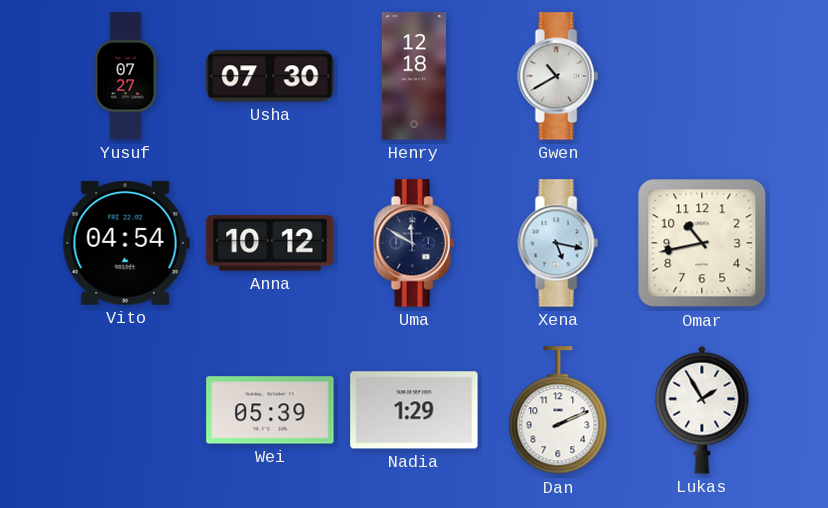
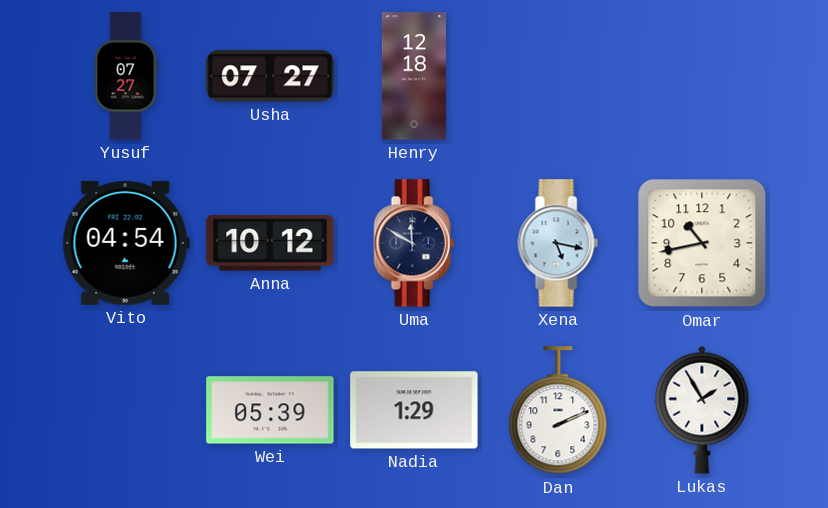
Usha: 07:30 -> 07:27 (270, 76)
Gwen: 10:40 -> none (558, 76)
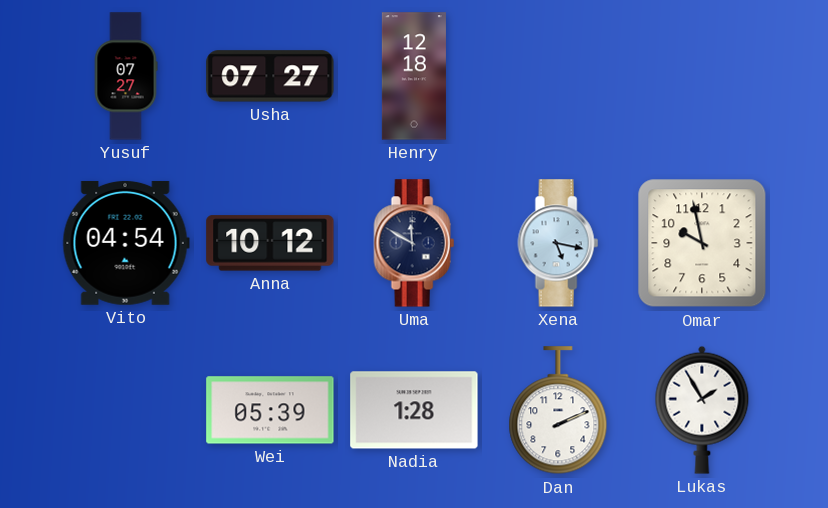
Omar: 10:43 -> 9:58 (702, 243)
Nadia: 1:29 -> 1:28 (414, 410)
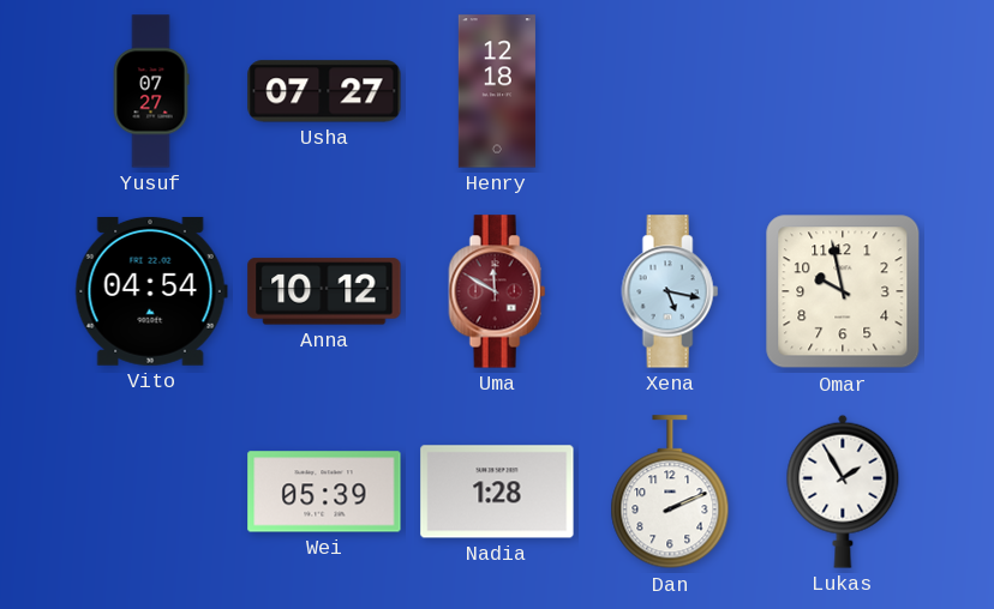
Uma dial: navy -> burgundy (497, 291)
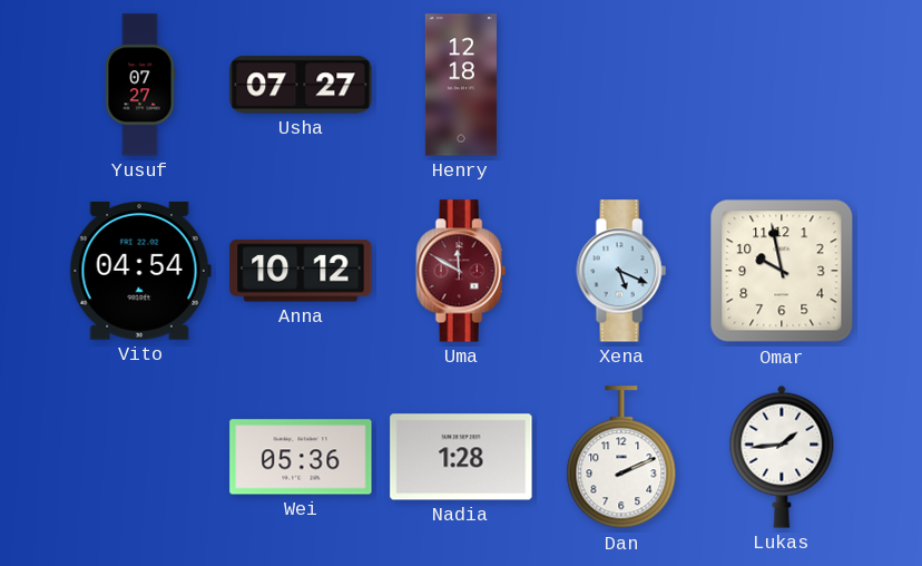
Xena: 5:17 -> 5:19 (621, 271)
Wei: 05:39 -> 05:36 (301, 457)
Lukas: 1:55 -> 1:44 (782, 457)
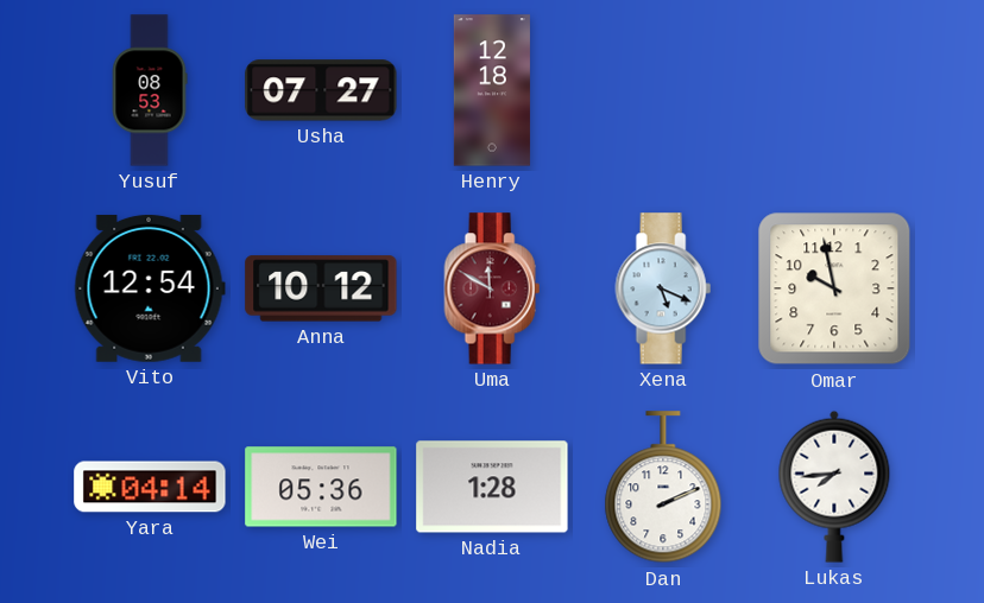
Yusuf: 07:27 -> 08:53 (150, 90)
Vito: 04:54 -> 12:54 (150, 288)
Yara: none -> 04:14 (150, 487)
Lukas: 1:44 -> 7:44 (834, 487)
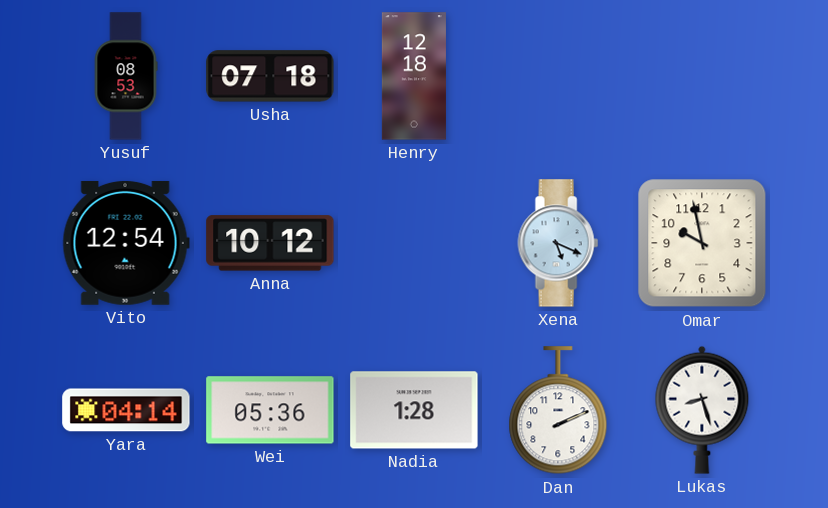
Usha: 07:27 -> 07:18 (270, 76)
Uma: 11:50 -> none (492, 288)
Lukas: 7:44 -> 8:27 (702, 410)
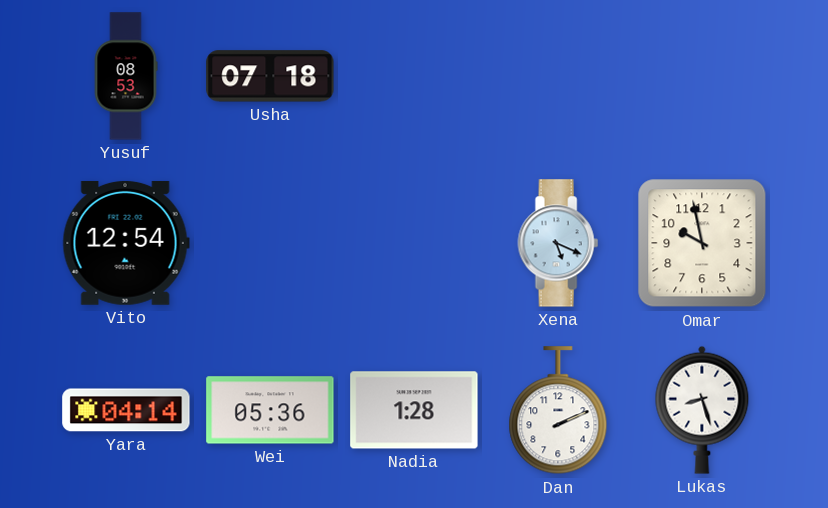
Henry: 12:18 -> none (414, 76)
Anna: 10:12 -> none (270, 243)
